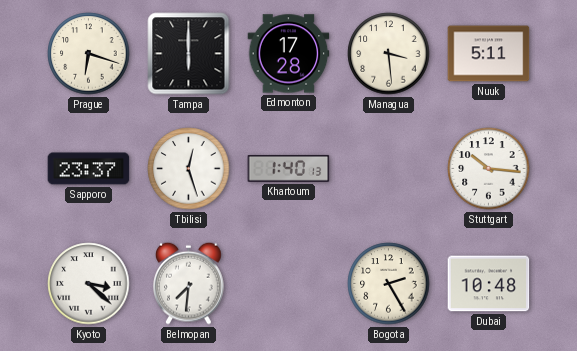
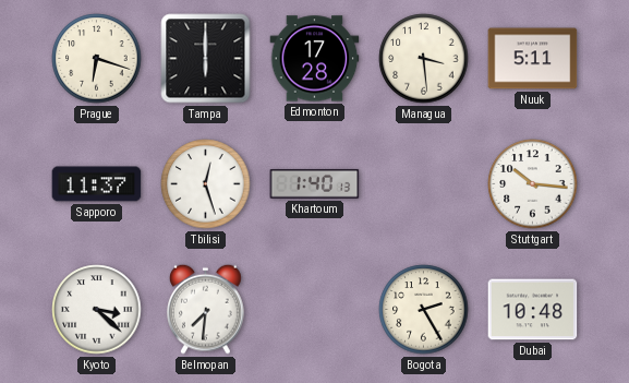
Sapporo: 23:37 -> 11:37 (97, 184)
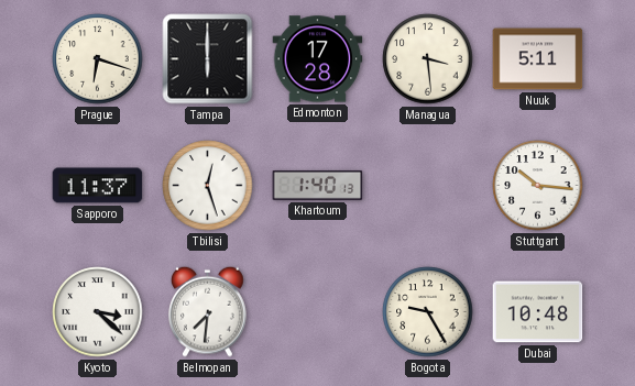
Bogota: 2:25 -> 9:25 (428, 312)
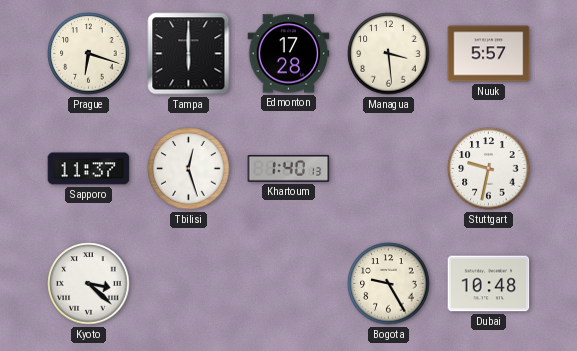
Nuuk: 5:11 -> 5:57 (489, 54)
Stuttgart: 10:16 -> 9:32 (489, 169)
Belmopan: 7:31 -> none (208, 311)
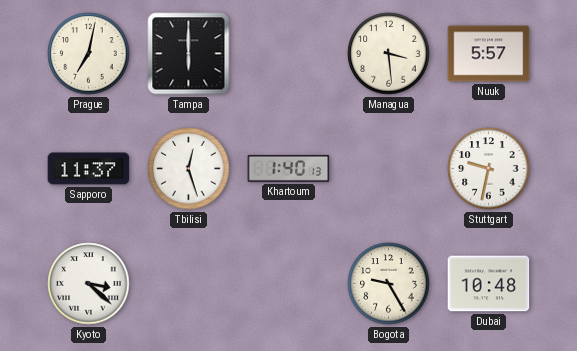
Prague: 6:18 -> 7:02 (89, 54)
Edmonton: 17:28 -> none (289, 54)
